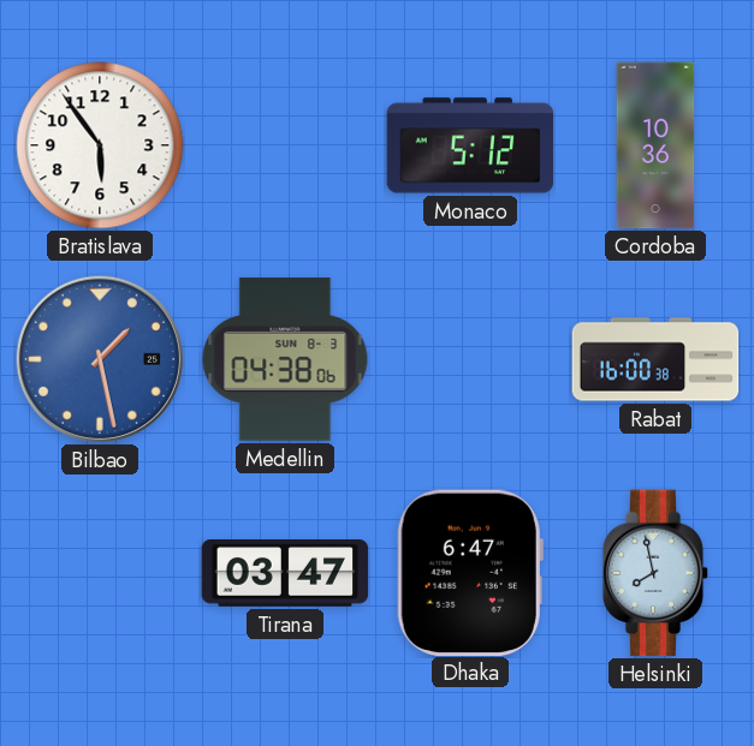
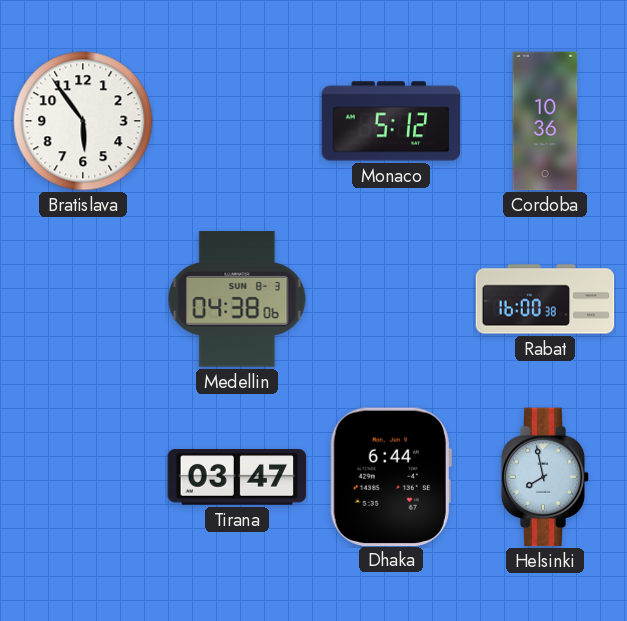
Bilbao: 1:28 -> none (100, 359)
Dhaka: 6:47 -> 6:44 (391, 476)
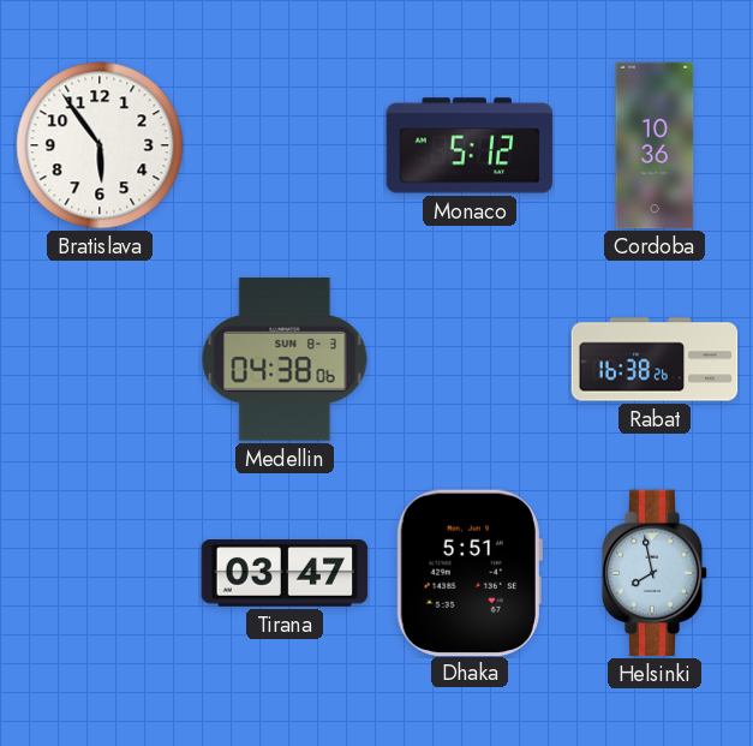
Rabat: 16:00 -> 16:38 (655, 359)
Dhaka: 6:44 -> 5:51 (470, 572)
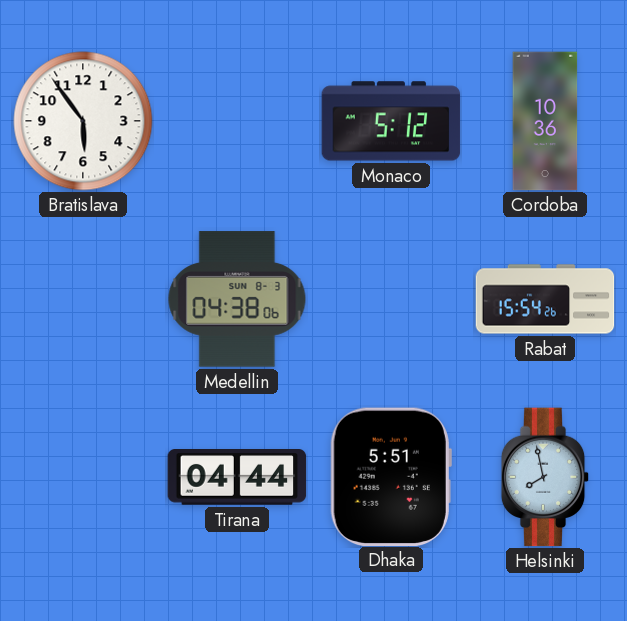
Rabat: 16:38 -> 15:54 (545, 299)
Tirana: 03:47 -> 04:44 (237, 478)
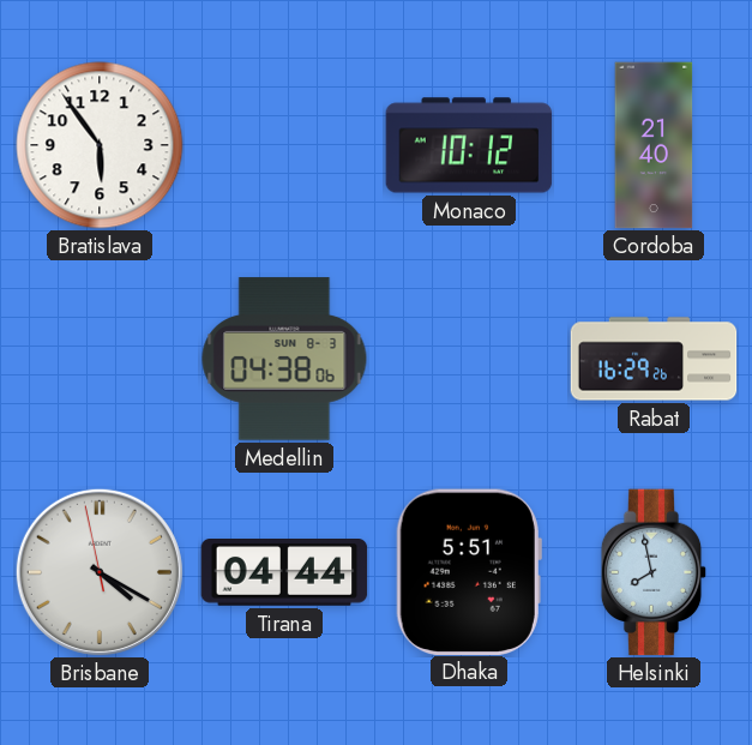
Monaco: 5:12 -> 10:12 (469, 145)
Cordoba: 10:36 -> 21:40 (654, 145)
Rabat: 15:54 -> 16:29 (654, 359)
Brisbane: none -> 4:19 (100, 572)
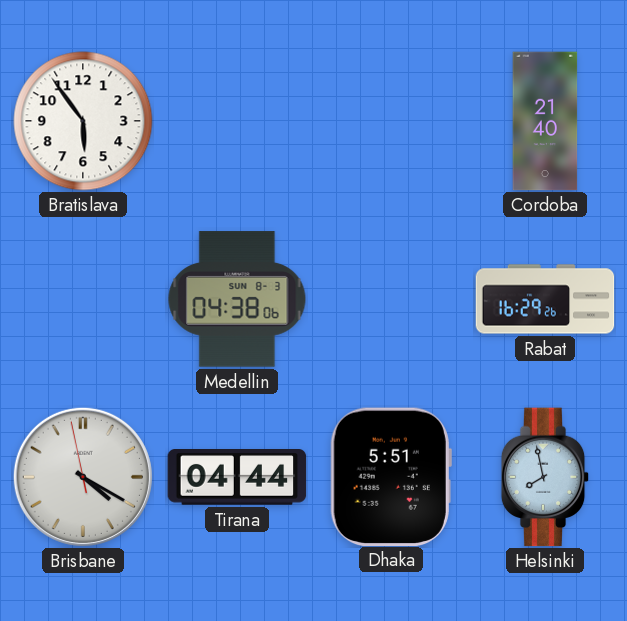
Monaco: 10:12 -> none (469, 145)
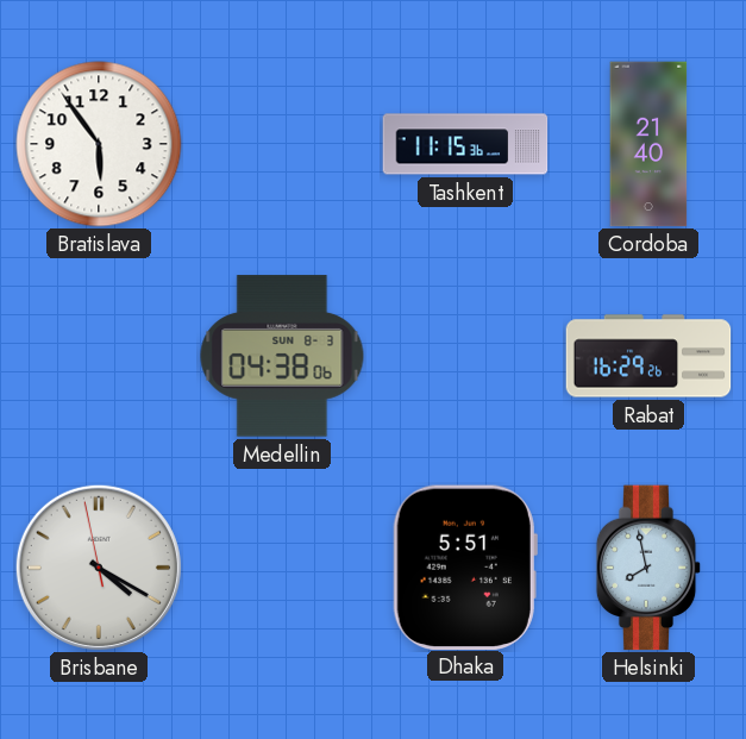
Tashkent: none -> 11:15 (465, 144)
Tirana: 04:44 -> none (237, 478)
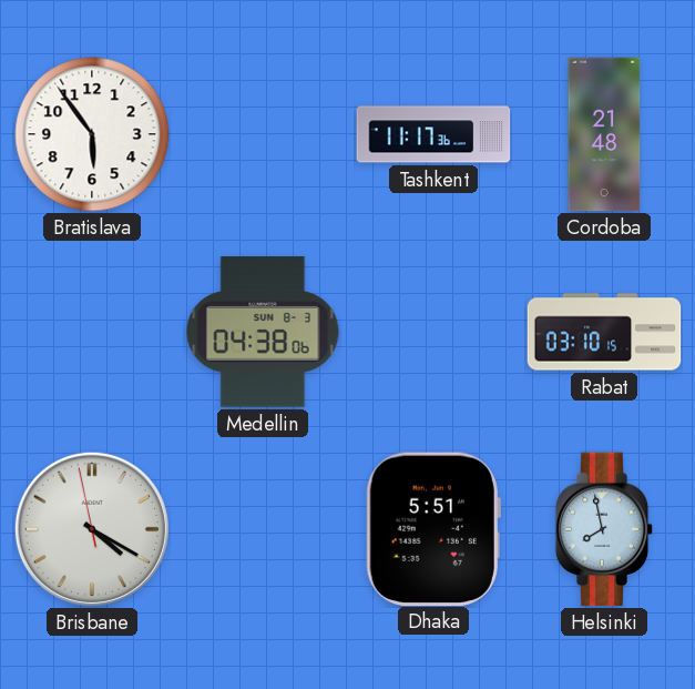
Tashkent: 11:15 -> 11:17 (433, 134)
Cordoba: 21:40 -> 21:48 (604, 134)
Rabat: 16:29 -> 03:10 (604, 332)
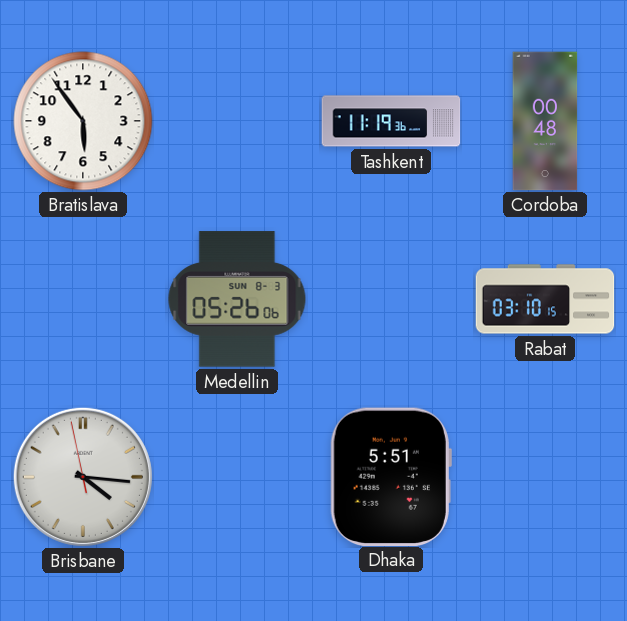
Tashkent: 11:17 -> 11:19 (391, 121)
Cordoba: 21:48 -> 00:48 (545, 121)
Medellin: 04:38 -> 05:26 (237, 299)
Brisbane: 4:19 -> 4:15 (83, 477)
Helsinki: 7:58 -> none (604, 529)
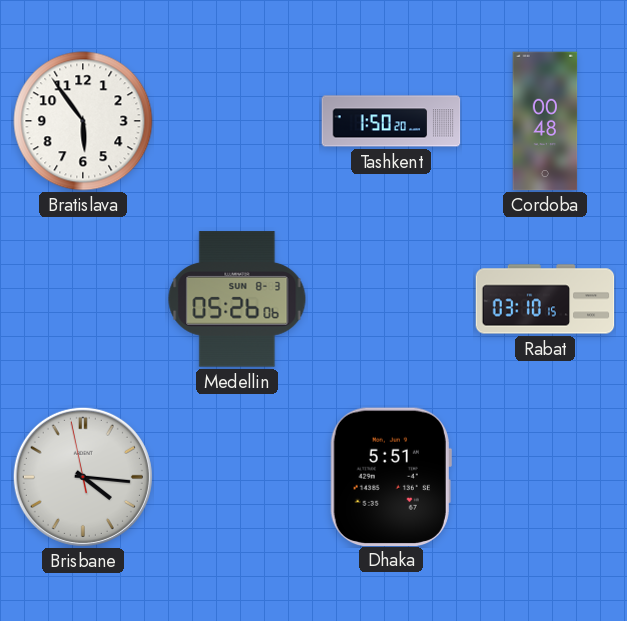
Tashkent: 11:19 -> 1:50 (391, 121)
